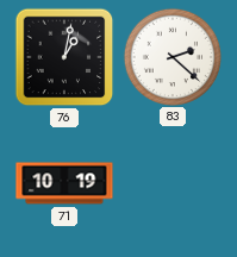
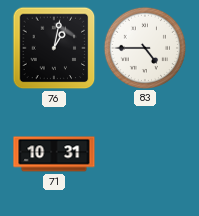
83: 2:22 -> 4:45 (144, 47)
71: 10:19 -> 10:31 (54, 154)
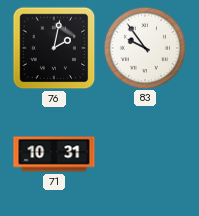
76: 1:02 -> 2:02 (54, 48)
83: 4:45 -> 9:54 (144, 47)
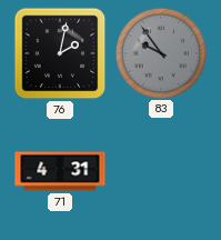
83 dial: white -> grey (160, 52)
71: 10:31 -> 4:31 (60, 171)
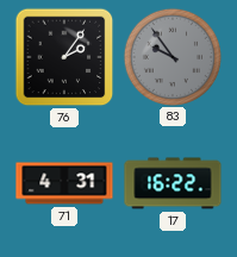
76: 2:02 -> 2:06 (64, 57)
17: none -> 16:22 (173, 183)
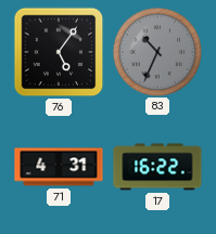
76: 2:06 -> 5:06 (59, 52)
83: 9:54 -> 10:34 (156, 51)
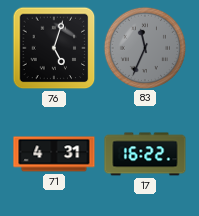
76: 5:06 -> 5:03 (54, 48)
83: 10:34 -> 11:34 (144, 47)
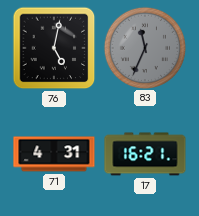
76: 5:03 -> 5:02 (54, 48)
17: 16:22 -> 16:21 (145, 154)
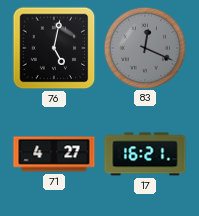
83: 11:34 -> 12:19 (144, 47)
71: 4:31 -> 4:27 (54, 154)
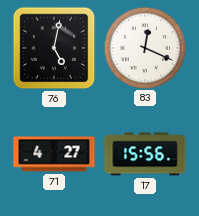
83 dial: grey -> white (144, 47)
17: 16:21 -> 15:56 (145, 154)
